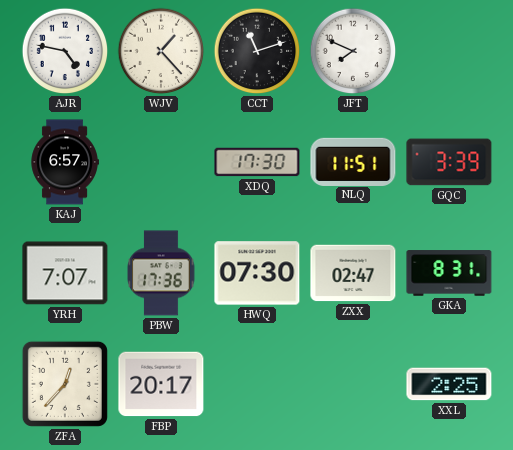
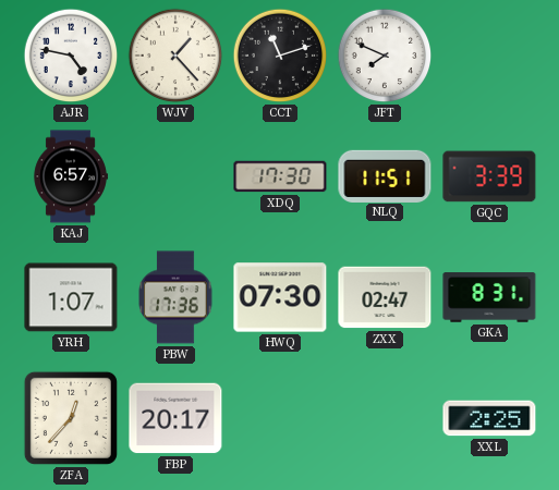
YRH: 7:07 -> 1:07 (71, 297)
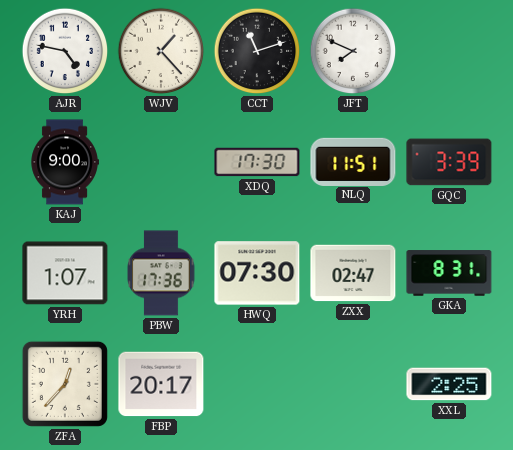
KAJ: 6:57 -> 9:00 (65, 162)
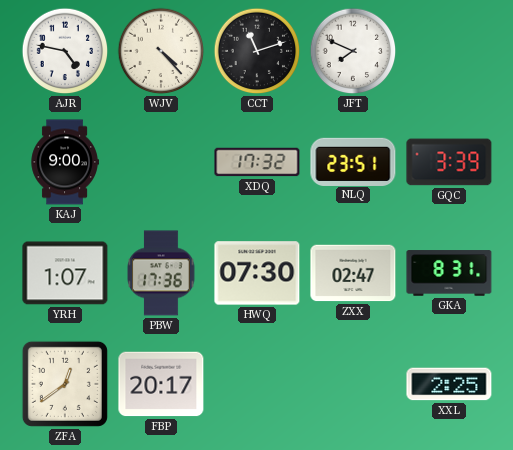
WJV: 1:23 -> 4:23 (161, 51)
XDQ: 17:30 -> 17:32 (257, 162)
NLQ: 11:51 -> 23:51 (353, 161)
ZFA: 12:37 -> 12:39 (65, 384)
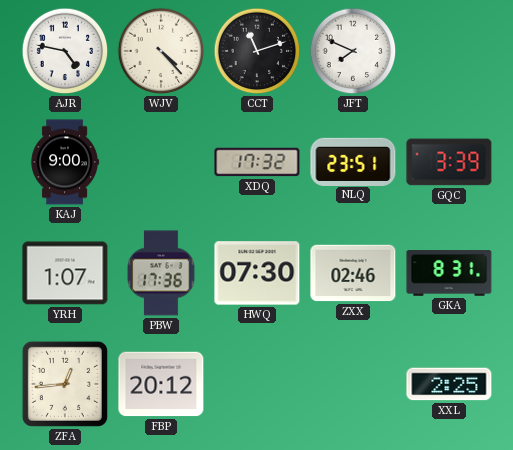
ZXX: 02:47 -> 02:46 (353, 273)
ZFA: 12:39 -> 12:44 (65, 384)
FBP: 20:17 -> 20:12 (161, 384)
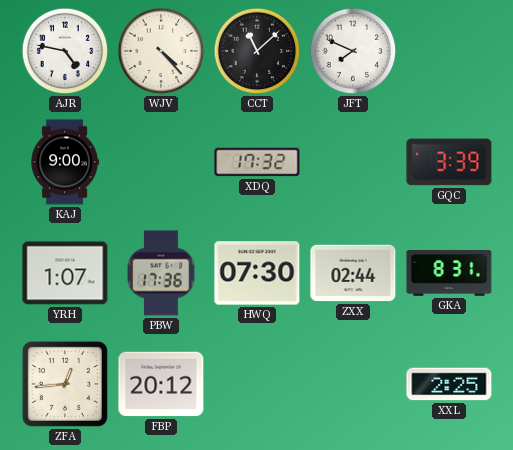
CCT: 11:12 -> 11:08 (257, 51)
NLQ: 23:51 -> none (353, 161)
ZXX: 02:46 -> 02:44 (353, 273)
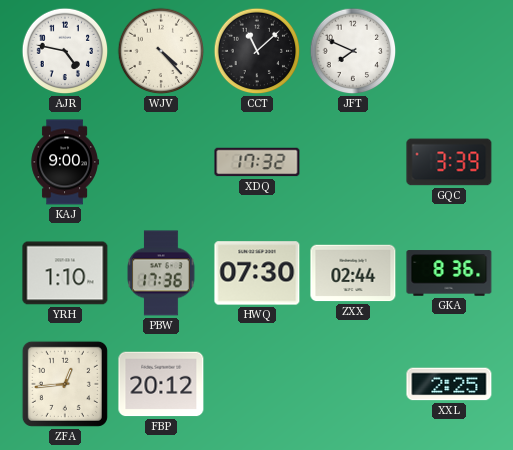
YRH: 1:07 -> 1:10 (65, 273)
GKA: 8:31 -> 8:36 (449, 273)
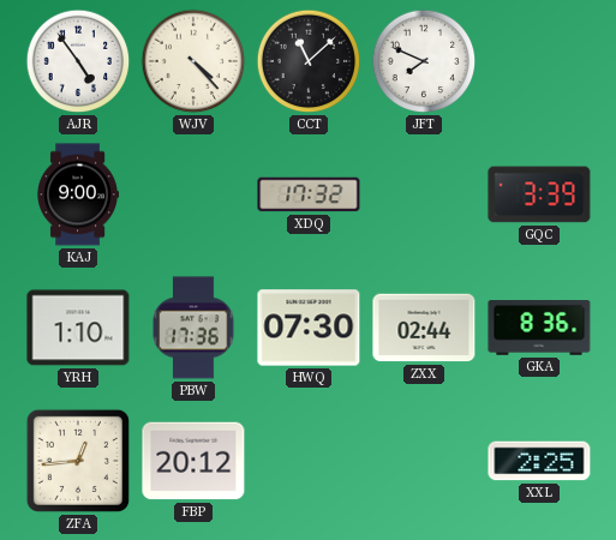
AJR: 4:47 -> 4:54 (78, 61)
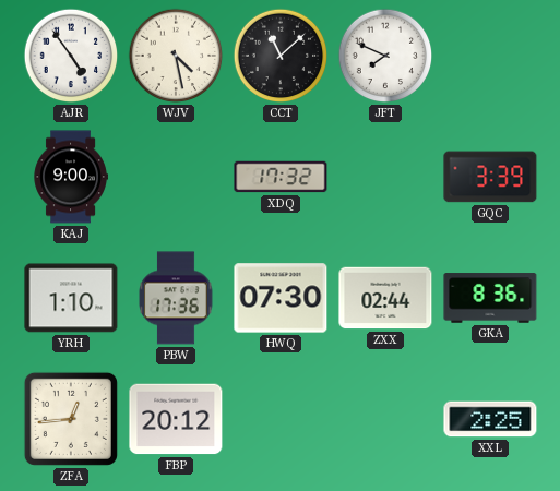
WJV: 4:23 -> 4:28 (176, 56)
